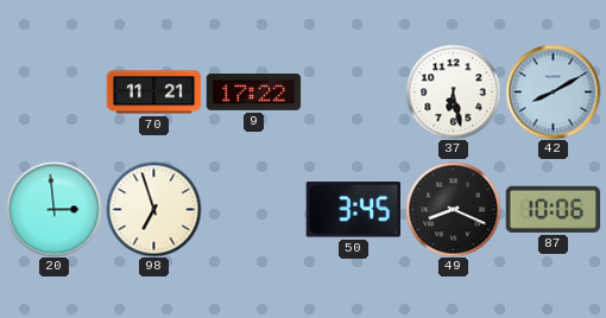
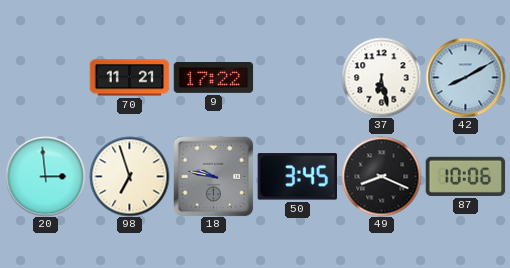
18: none -> 9:47 (213, 176)
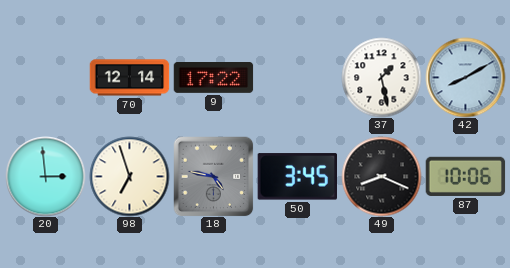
70: 11:21 -> 12:14 (129, 78)
37: 6:28 -> 1:28 (381, 77)
18: 9:47 -> 4:47 (213, 176)
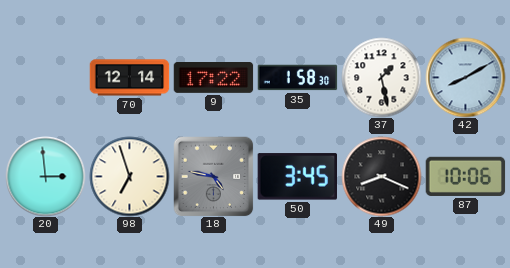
35: none -> 1:58 (297, 78)
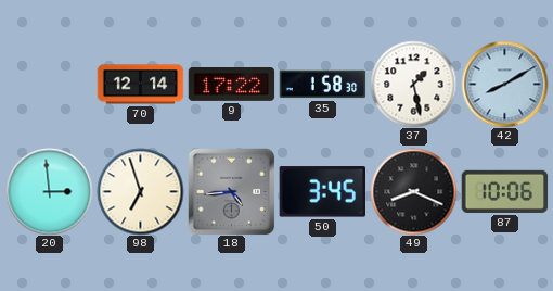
18: 4:47 -> 4:44 (231, 191)
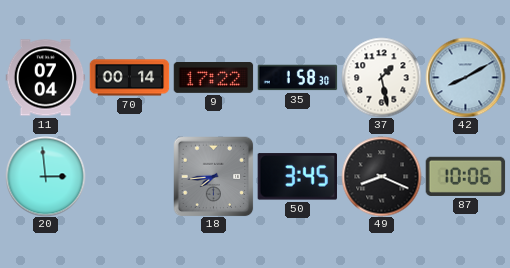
11: none -> 07:04 (45, 78)
70: 12:14 -> 00:14 (129, 78)
98: 6:57 -> none (140, 191)
18: 4:44 -> 7:44 (213, 176)
